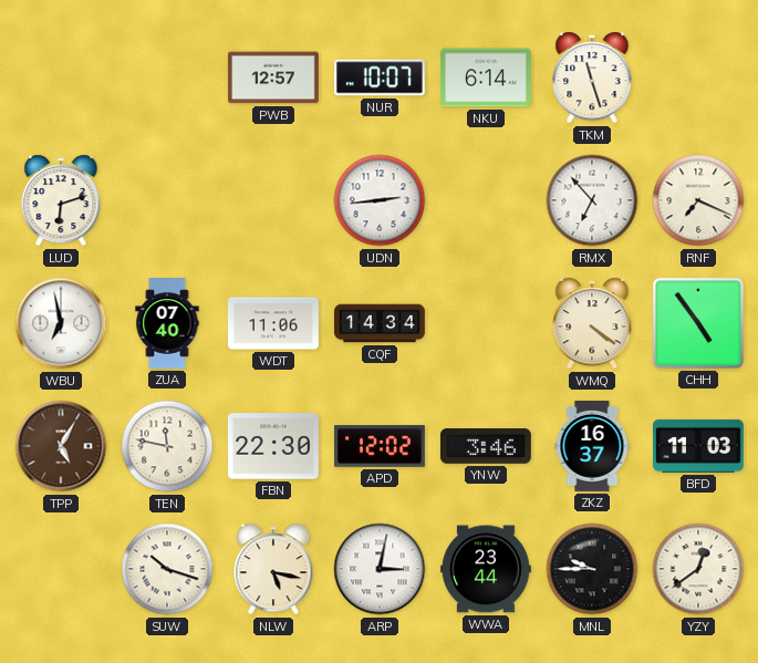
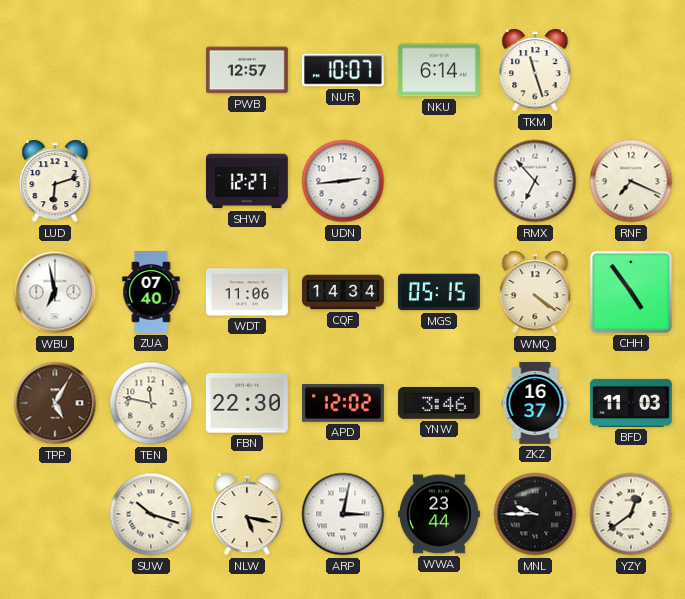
SHW: none -> 12:27 (247, 181)
MGS: none -> 05:15 (439, 292)
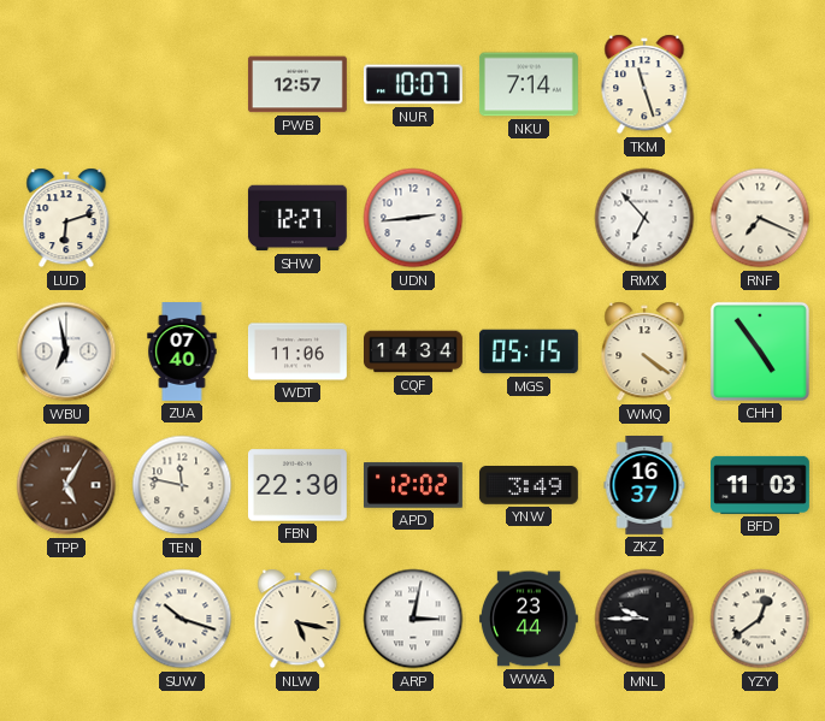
NKU: 6:14 -> 7:14 (529, 84)
YNW: 3:46 -> 3:49 (529, 486)
